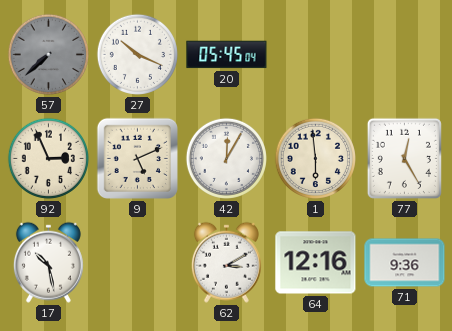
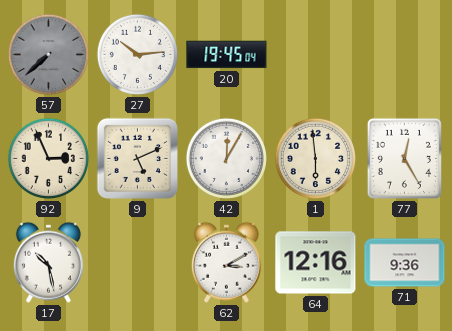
27: 10:19 -> 10:14 (137, 54)
20: 05:45 -> 19:45 (227, 55)
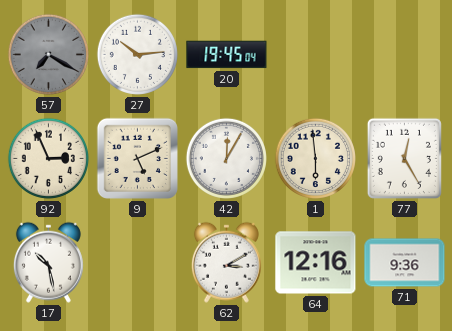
57: 7:38 -> 7:20 (48, 54)
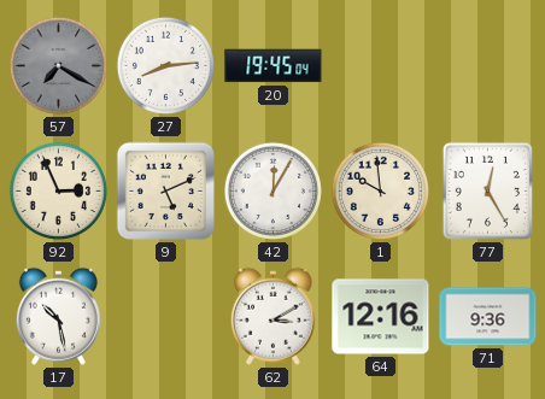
27: 10:14 -> 8:14 (165, 65)
1: 5:59 -> 9:59 (380, 190)
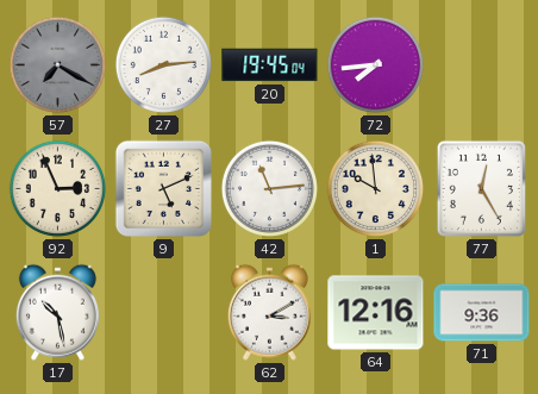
72: none -> 7:44 (375, 64)
42: 12:05 -> 11:14 (269, 188)
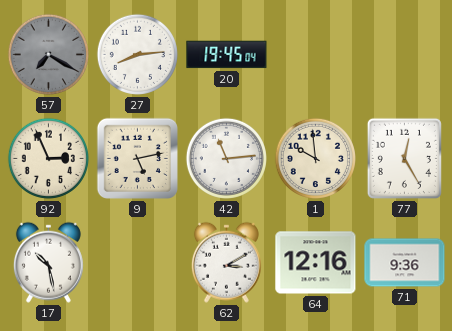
72: 7:44 -> none (375, 64)
9: 5:11 -> 5:13 (137, 158)
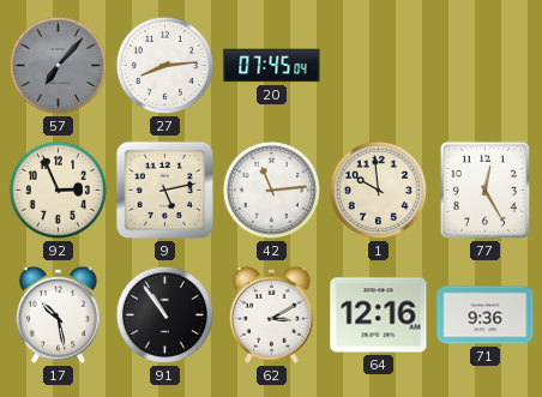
57: 7:20 -> 7:07 (58, 65)
20: 19:45 -> 07:45 (272, 66)
91: none -> 10:54 (164, 314)
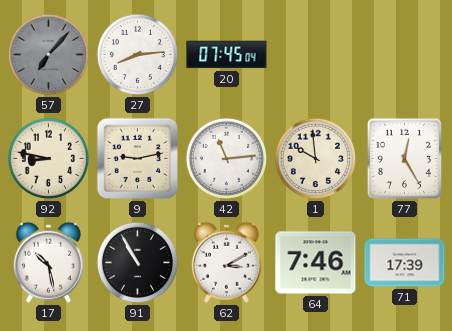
92: 2:56 -> 8:47 (48, 158)
9: 5:13 -> 9:13 (137, 158)
91: 10:54 -> 10:55 (137, 262)
64: 12:16 -> 7:46 (316, 263)
71: 9:36 -> 17:39 (405, 263)
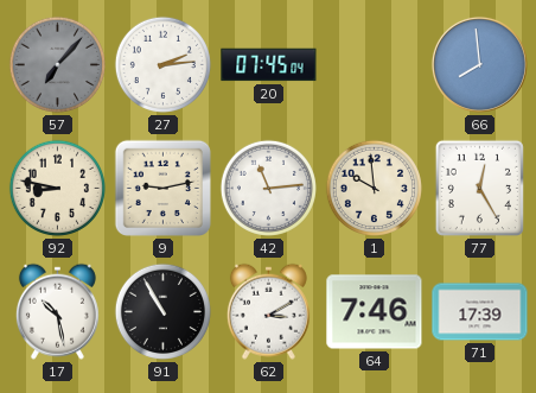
27: 8:14 -> 2:14 (162, 64)
66: none -> 7:59 (479, 64)
